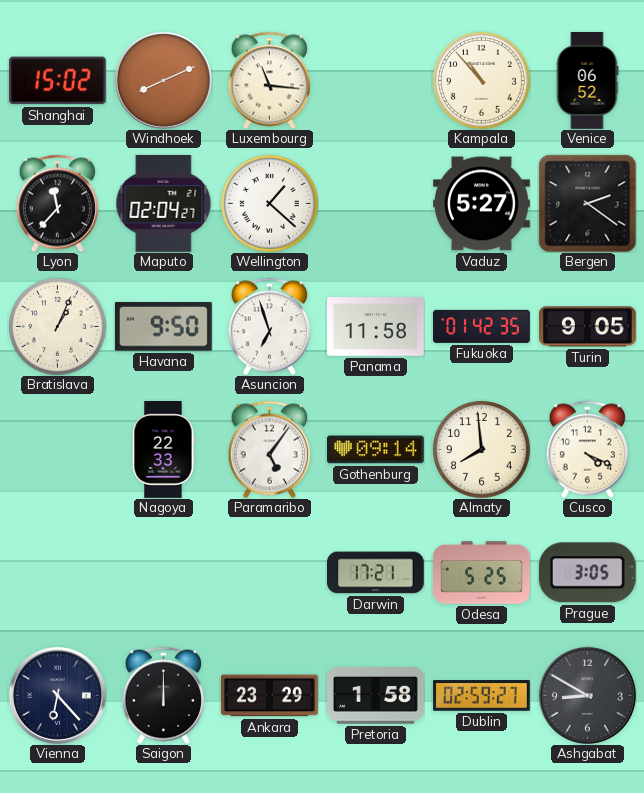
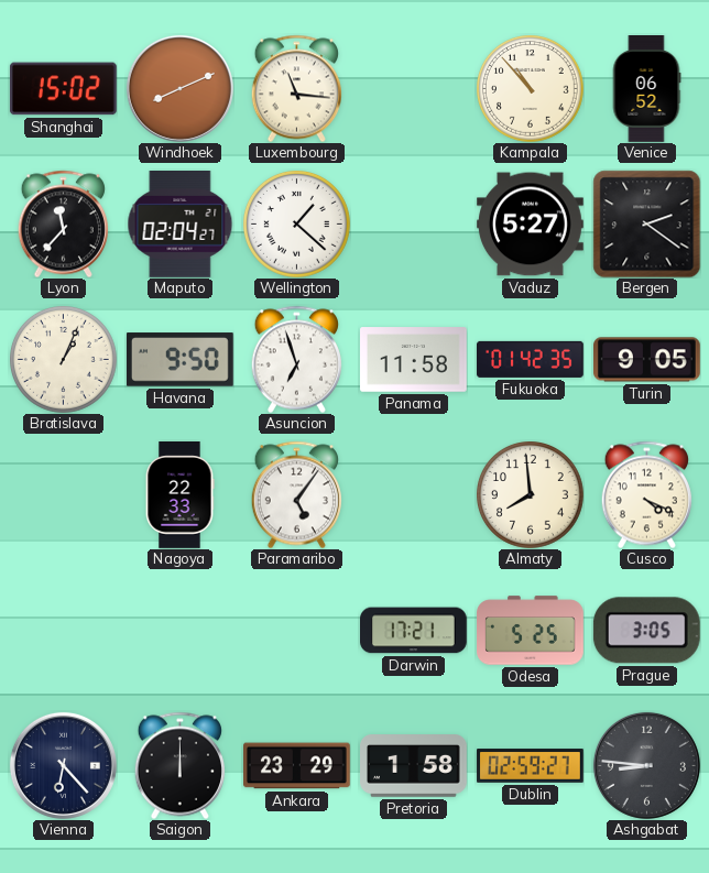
Gothenburg: 09:14 -> none (376, 450)
Ashgabat: 8:50 -> 8:46 (646, 765)
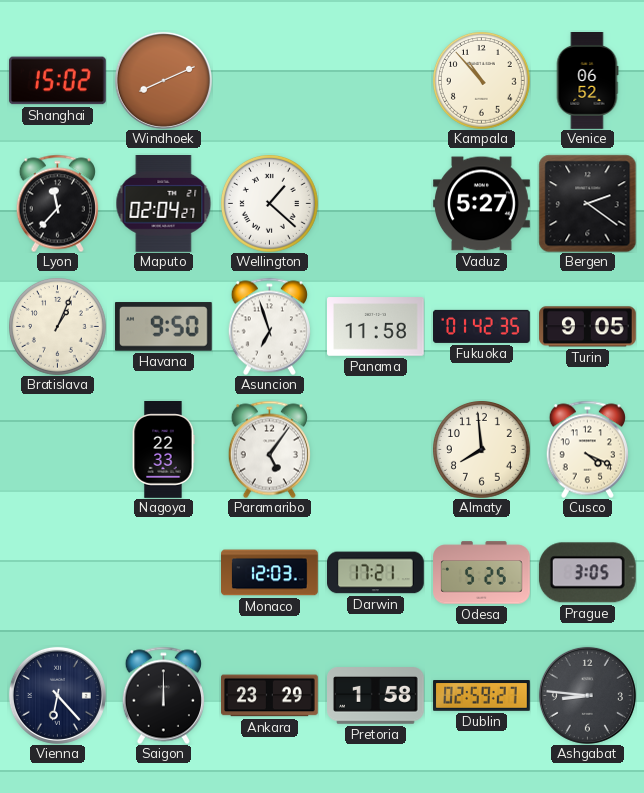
Luxembourg: 11:16 -> none (296, 88)
Monaco: none -> 12:03 (270, 573)
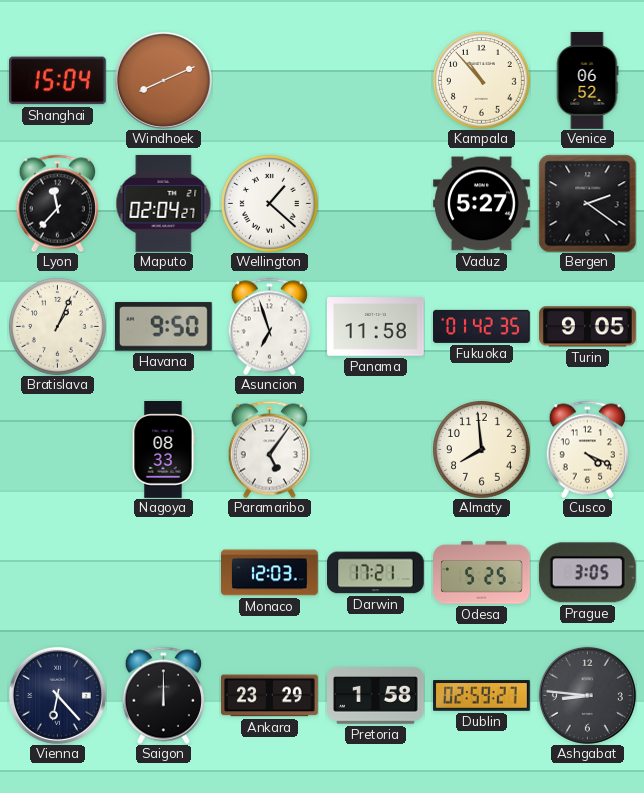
Shanghai: 15:02 -> 15:04 (57, 81)
Nagoya: 22:33 -> 08:33 (163, 450)
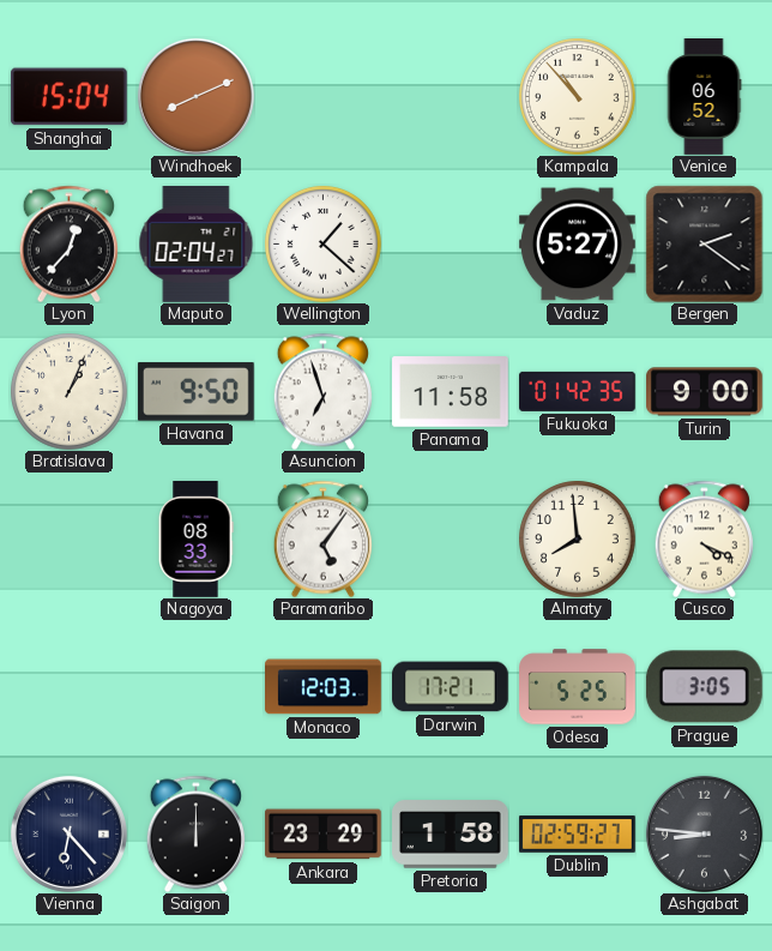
Lyon: 11:37 -> 12:37 (68, 243)
Turin: 9:05 -> 9:00 (705, 392)
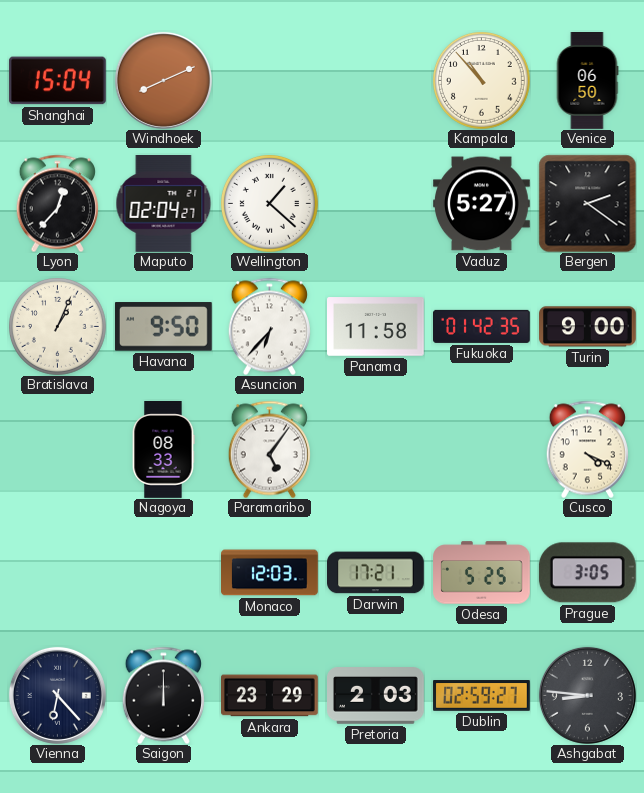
Venice: 06:52 -> 06:50 (587, 81)
Asuncion: 6:57 -> 6:37 (269, 326)
Almaty: 7:59 -> none (578, 540)
Pretoria: 1:58 -> 2:03 (376, 696)
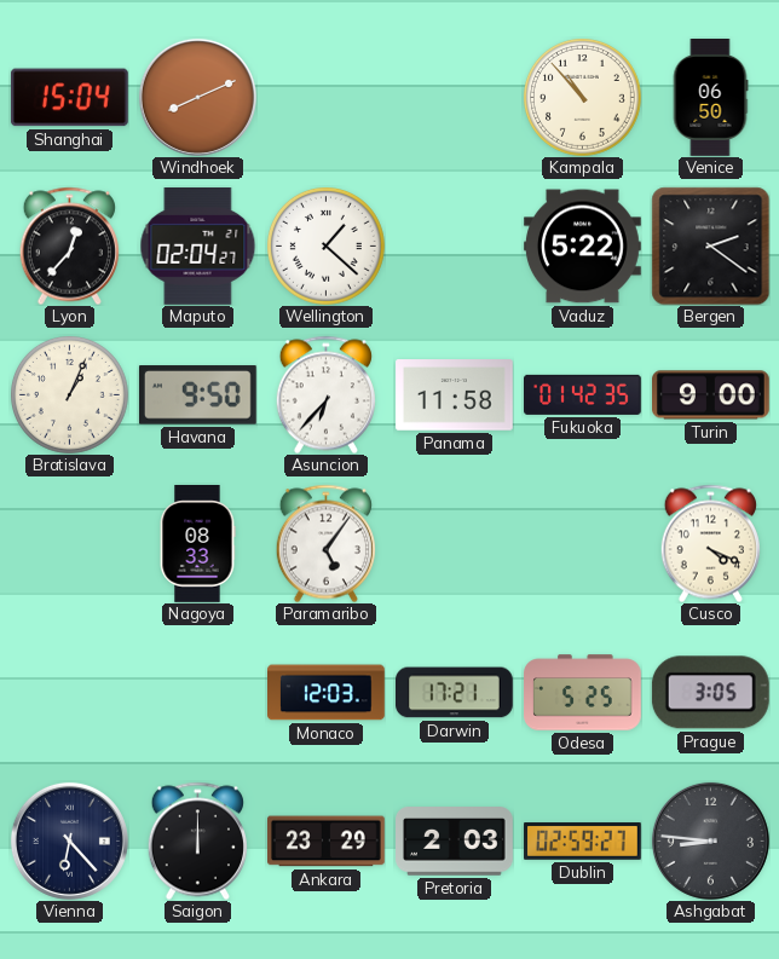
Vaduz: 5:27 -> 5:22 (583, 247)
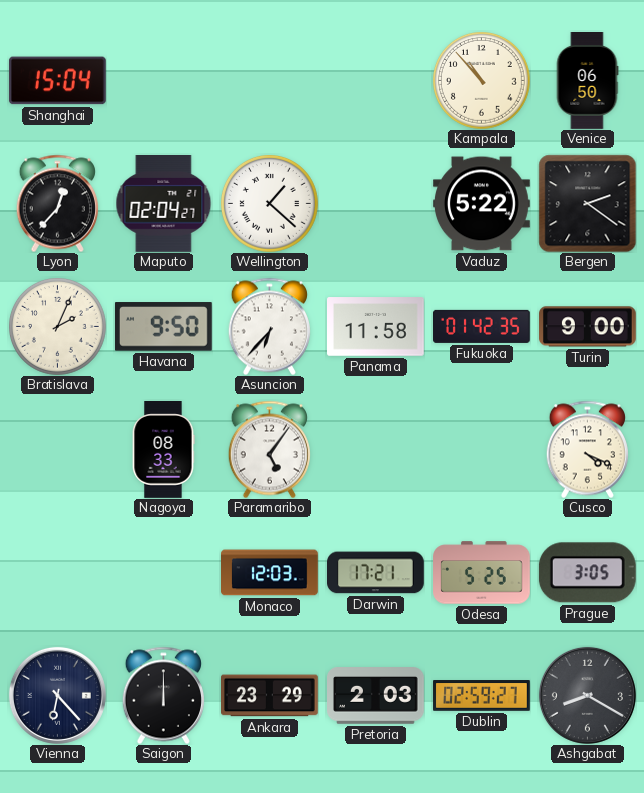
Windhoek: 8:11 -> none (197, 97)
Bratislava: 1:04 -> 2:04 (58, 327)
Ashgabat: 8:46 -> 8:20 (587, 695)
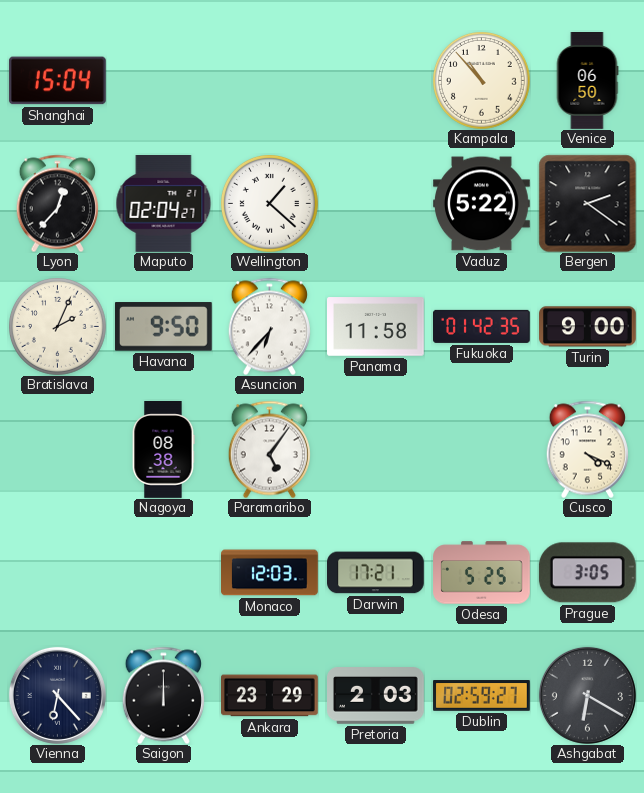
Nagoya: 08:33 -> 08:38 (163, 450)
Ashgabat: 8:20 -> 6:20 (587, 695)
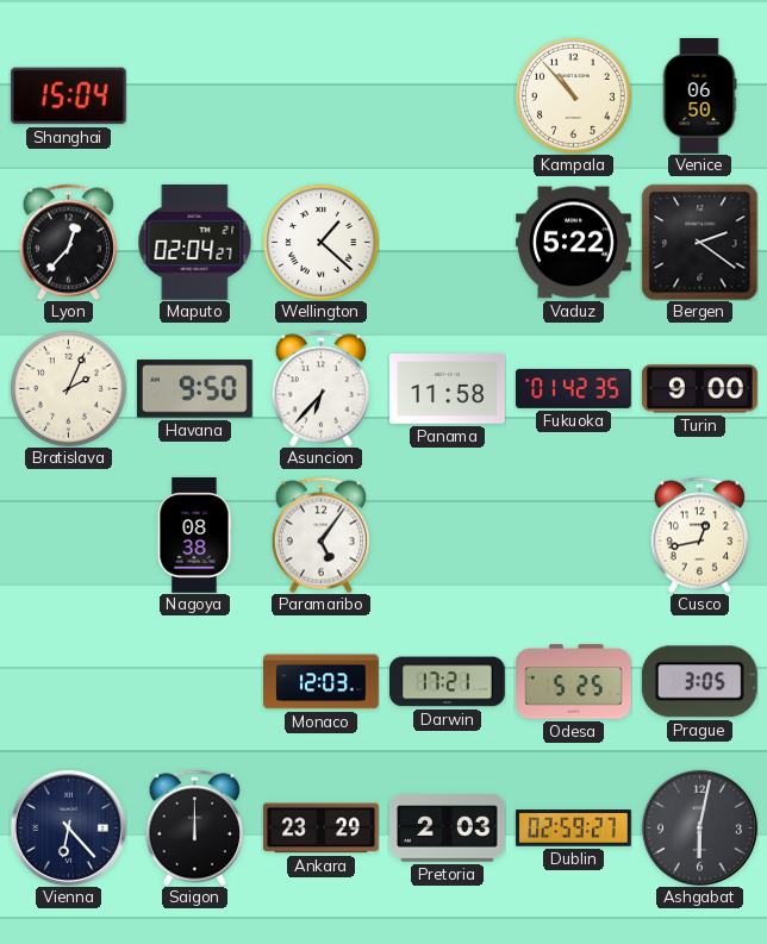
Cusco: 4:19 -> 12:43 (699, 534)
Ashgabat: 6:20 -> 6:02 (699, 827)
